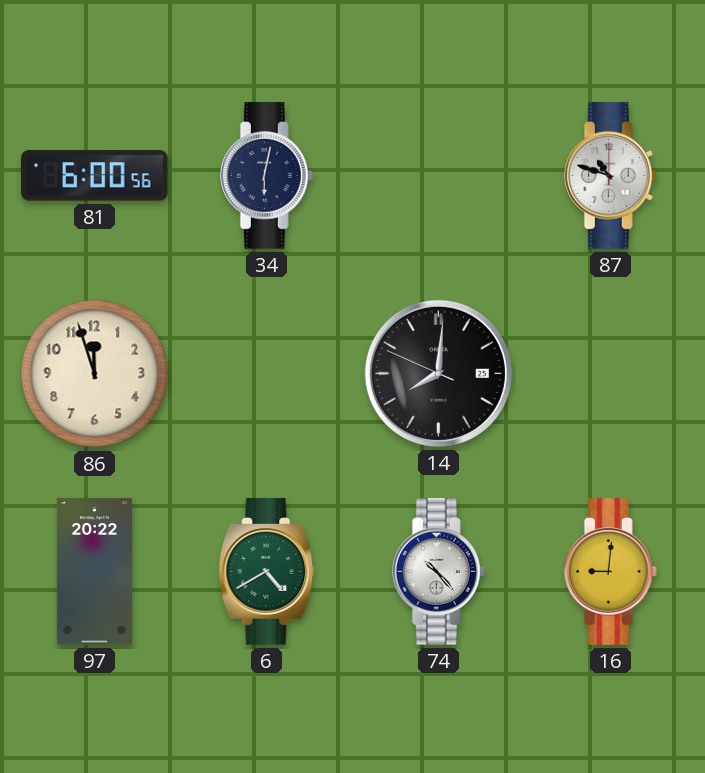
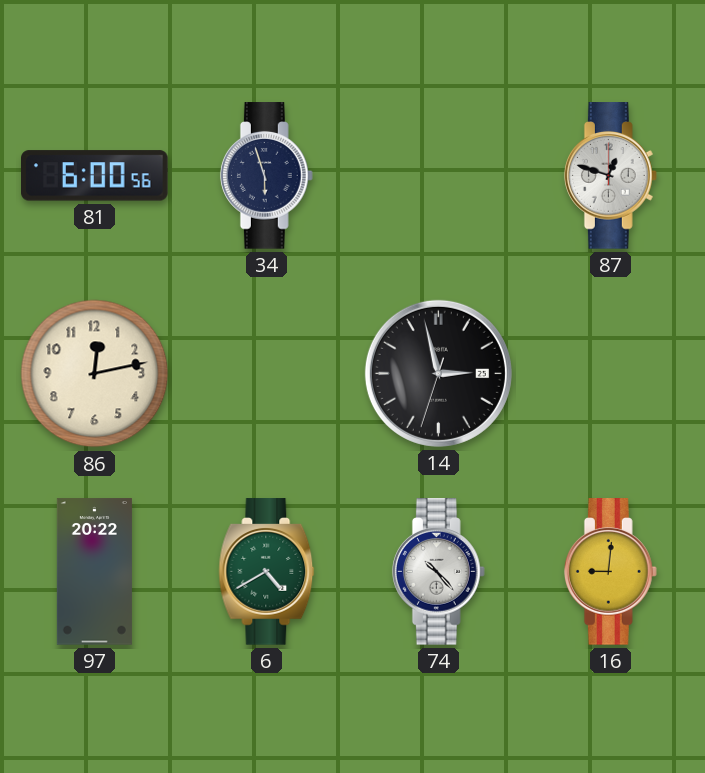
34: 6:02 -> 5:57 (266, 176)
87: 10:48 -> 12:48 (610, 176)
86: 11:57 -> 12:13 (95, 374)
14: 8:00 -> 2:57 (438, 373)
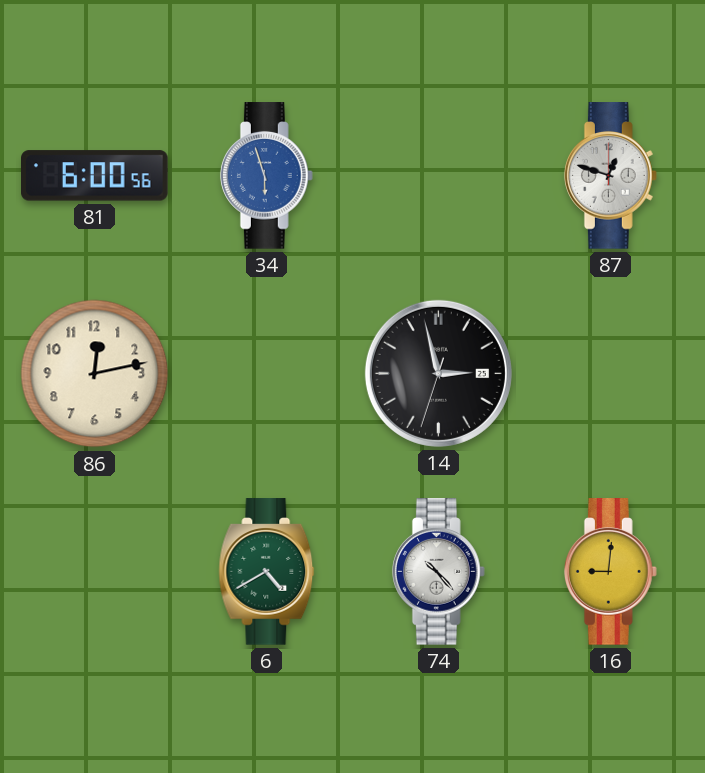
34 dial: navy -> blue (266, 176)
97: 20:22 -> none (94, 572)
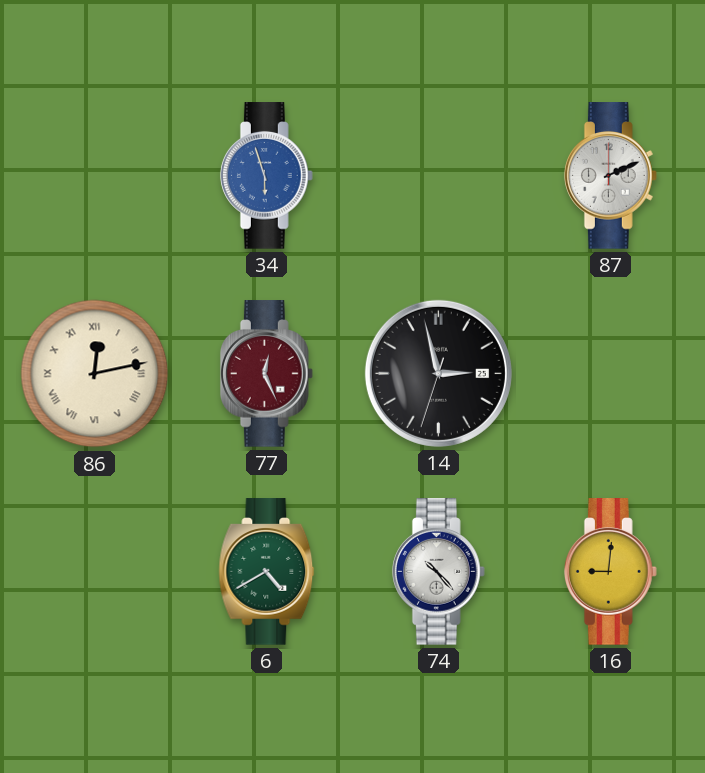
81: 6:00 -> none (95, 176)
87: 12:48 -> 2:11 (610, 176)
86 numerals: Arabic -> Roman (95, 374)
77: none -> 12:26 (266, 374)
